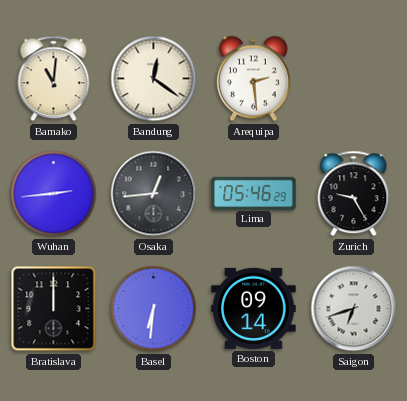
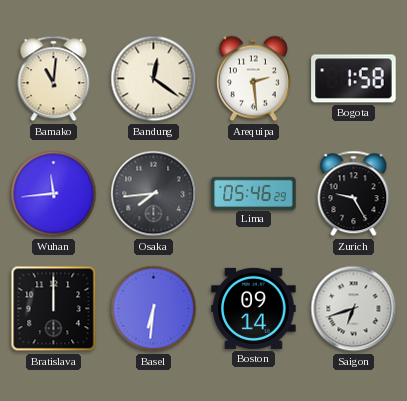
Bogota: none -> 1:58 (354, 79)
Wuhan: 2:44 -> 11:44 (54, 194)
Osaka: 12:44 -> 7:44 (154, 194)
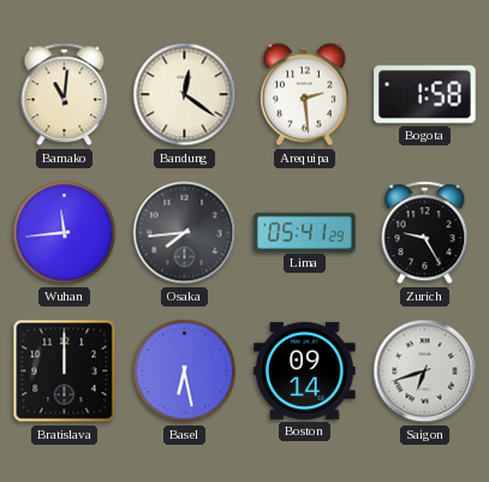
Lima: 05:46 -> 05:41 (305, 232)
Basel: 6:31 -> 6:28 (185, 371)
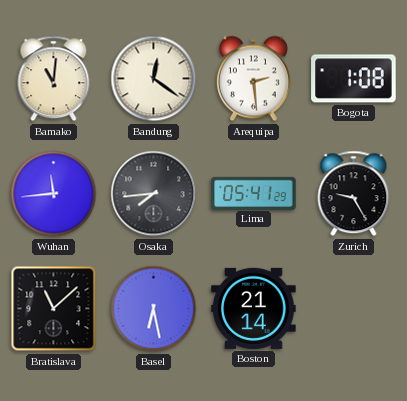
Bogota: 1:58 -> 1:08 (354, 79)
Bratislava: 12:00 -> 11:08 (54, 309)
Boston: 09:14 -> 21:14 (254, 308)
Saigon: 6:42 -> none (425, 371)
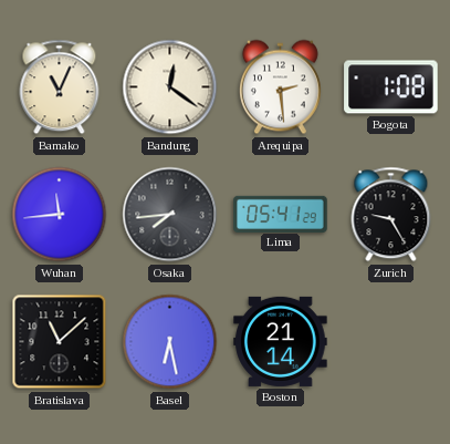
Bamako: 11:01 -> 11:04 (60, 87)
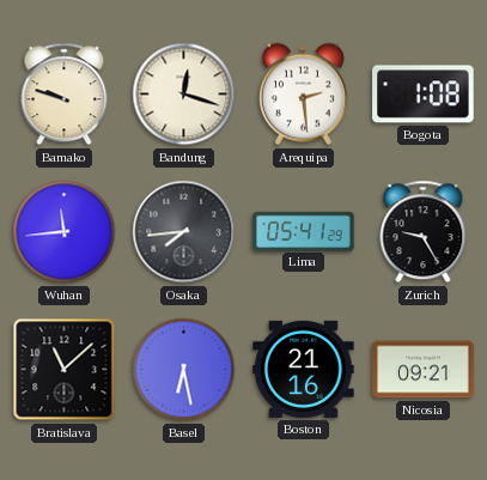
Bamako: 11:04 -> 9:48 (65, 95)
Bandung: 12:21 -> 12:18 (184, 95)
Boston: 21:14 -> 21:16 (304, 369)
Nicosia: none -> 09:21 (424, 370)
